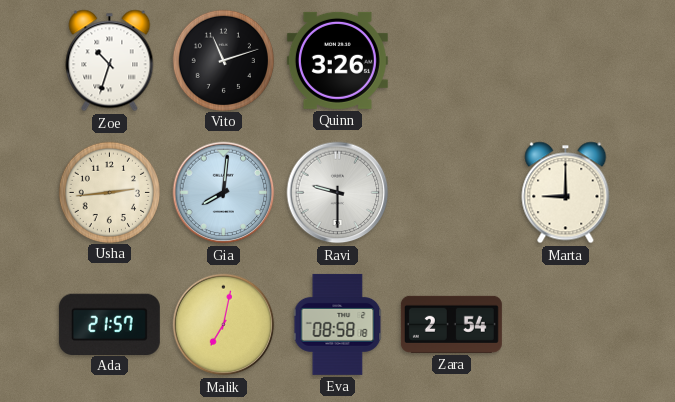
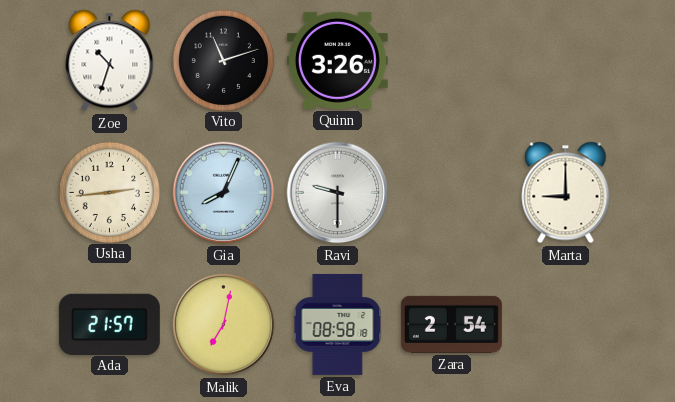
Gia: 8:01 -> 8:04 (224, 193)
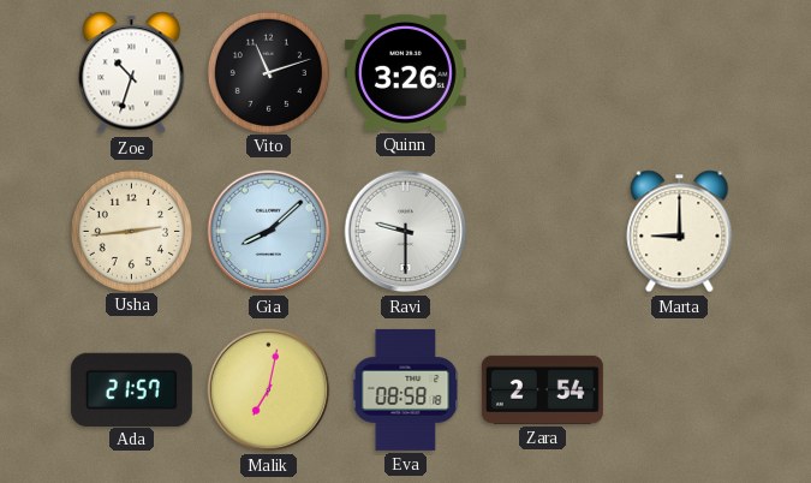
Gia: 8:04 -> 8:08 (269, 232)
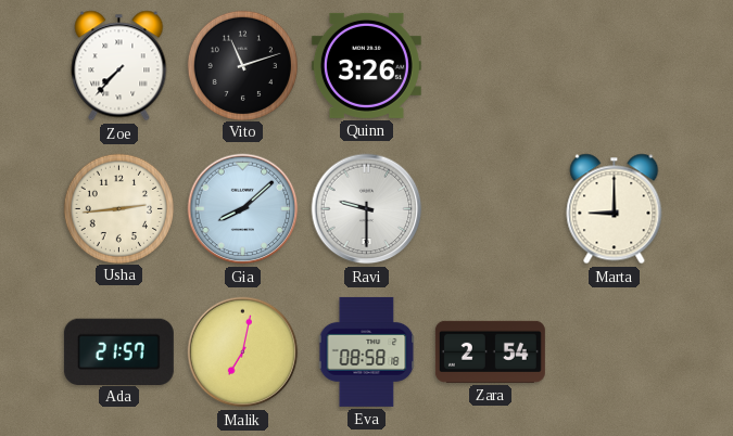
Zoe: 10:33 -> 7:37 (119, 66)
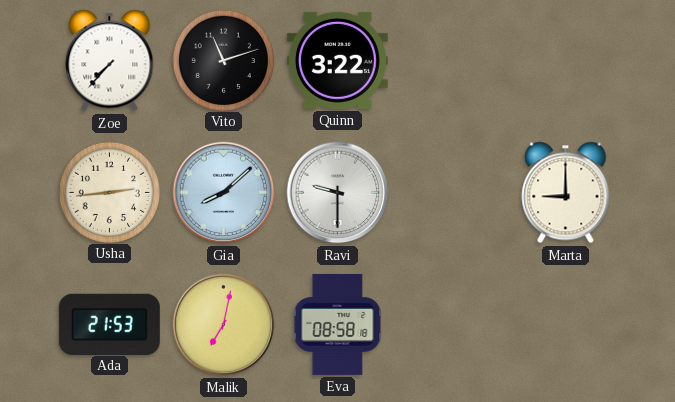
Quinn: 3:26 -> 3:22 (337, 60)
Ada: 21:57 -> 21:53 (109, 324)
Zara: 2:54 -> none (490, 351)
